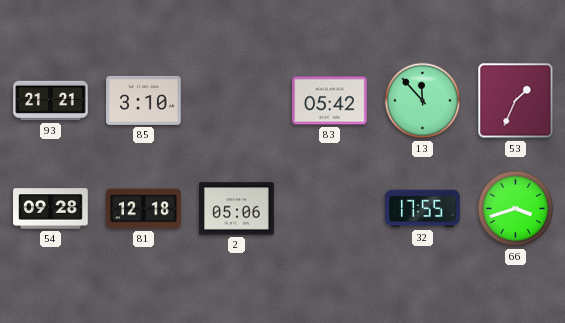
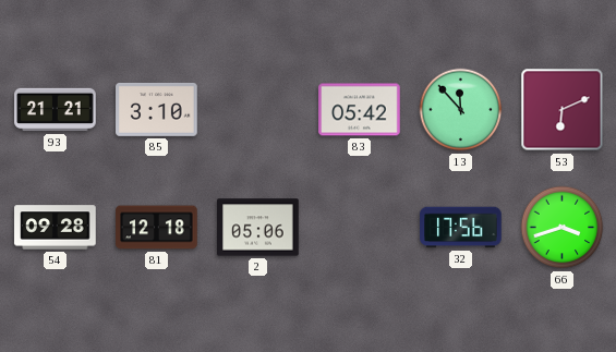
53: 1:34 -> 6:11 (563, 110)
32: 17:55 -> 17:56 (461, 228)
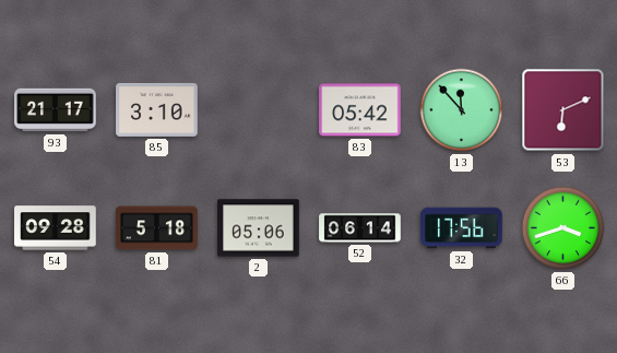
93: 21:21 -> 21:17 (56, 110)
81: 12:18 -> 5:18 (157, 228)
52: none -> 06:14 (360, 228)
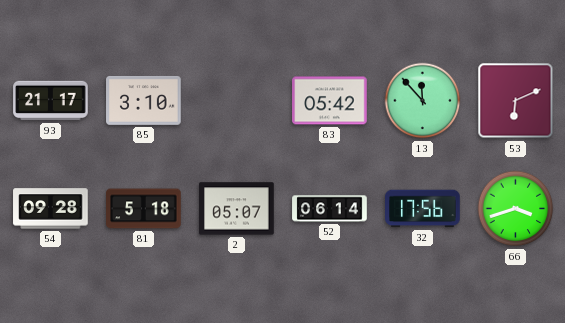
2: 05:06 -> 05:07 (237, 209)
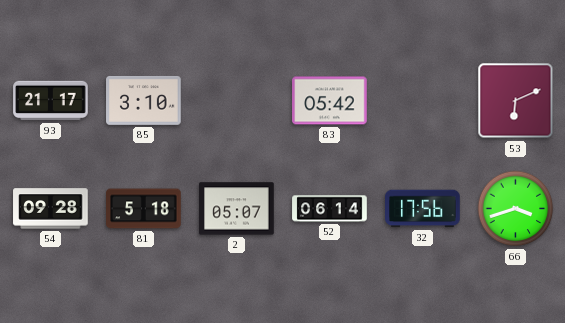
13: 11:53 -> none (423, 101)
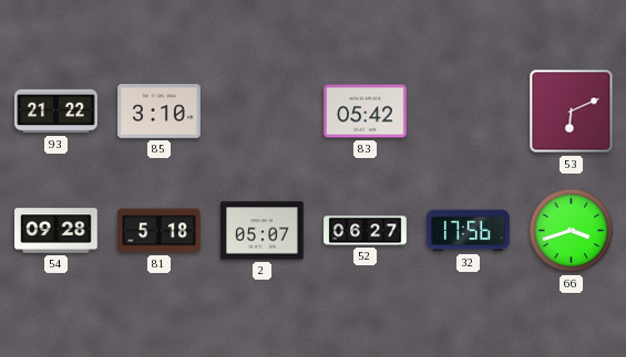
93: 21:17 -> 21:22 (57, 112)
52: 06:14 -> 06:27 (366, 231)
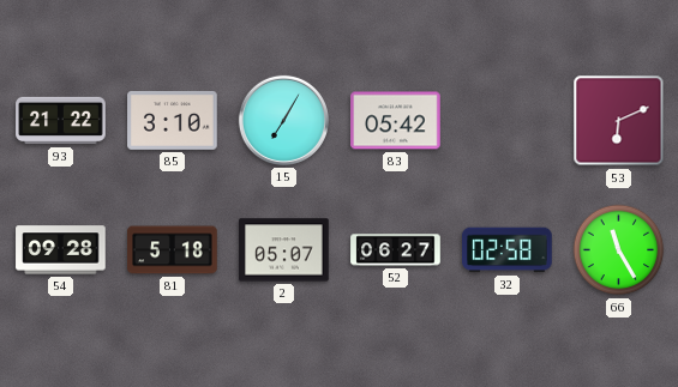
15: none -> 7:05 (283, 120)
32: 17:56 -> 02:58 (508, 250)
66: 3:42 -> 11:25 (619, 250)
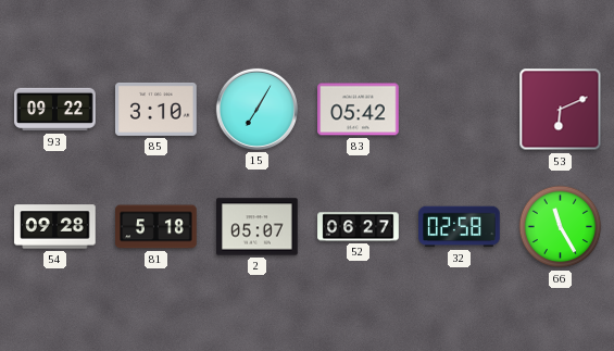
93: 21:22 -> 09:22 (55, 110)
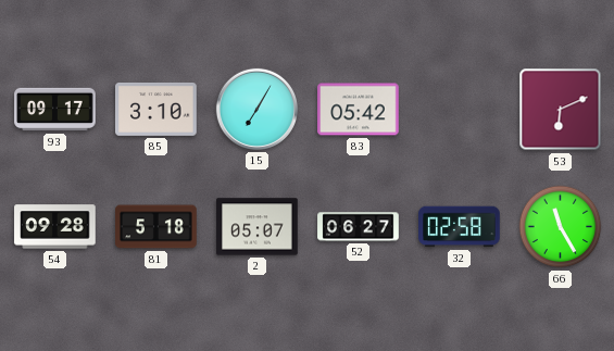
93: 09:22 -> 09:17 (55, 110)
